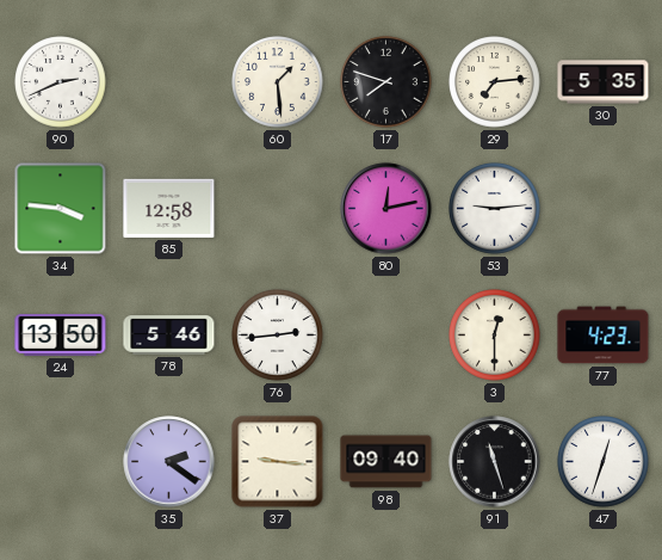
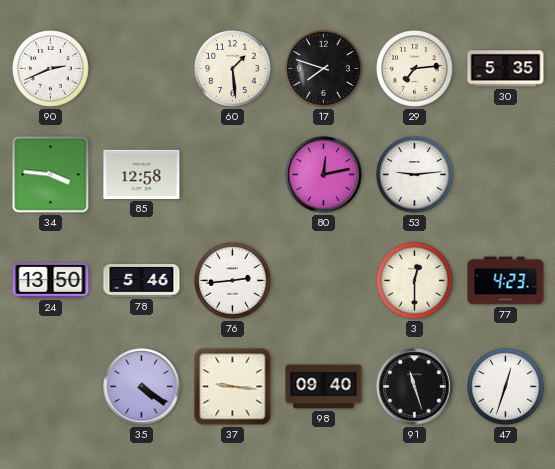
35: 2:21 -> 4:21 (142, 387)
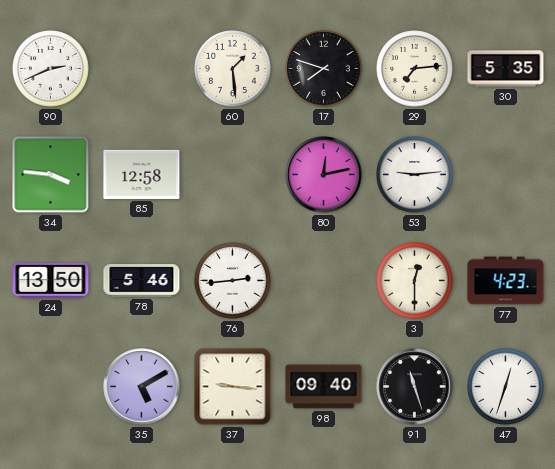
35: 4:21 -> 5:10 (142, 387)
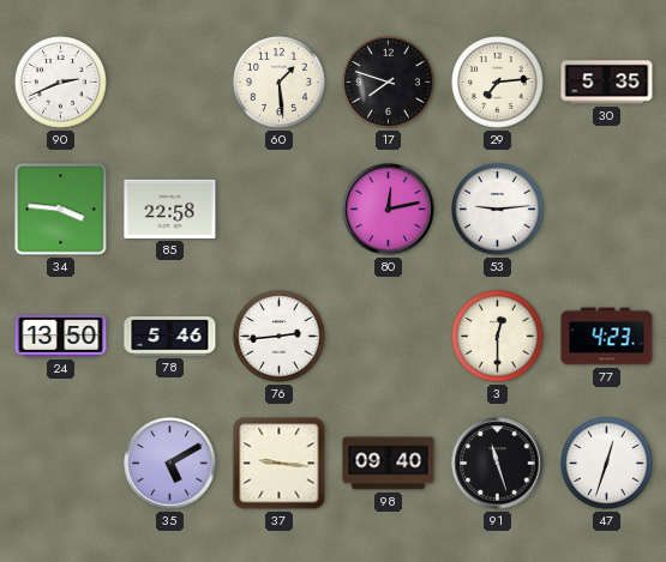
85: 12:58 -> 22:58 (170, 209)
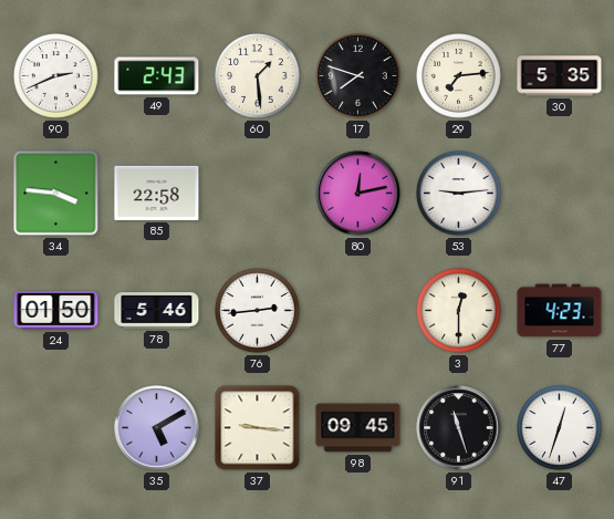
49: none -> 2:43 (157, 76)
24: 13:50 -> 01:50 (56, 310)
98: 09:40 -> 09:45 (358, 428)
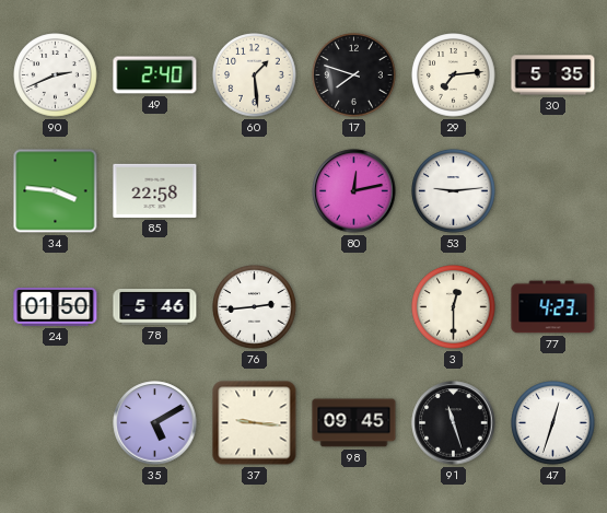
49: 2:43 -> 2:40 (155, 75)
